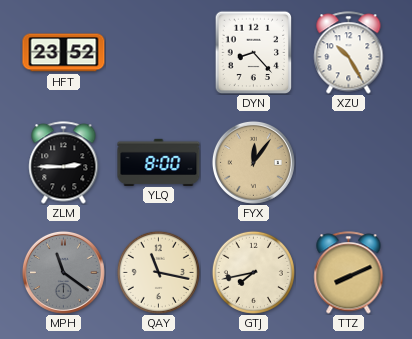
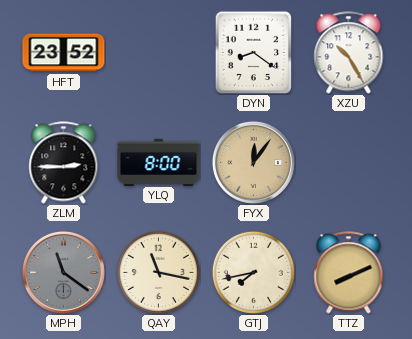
DYN: 8:23 -> 8:21 (254, 52)
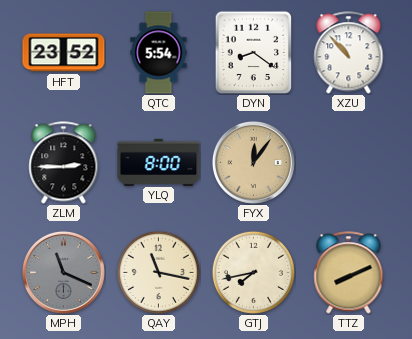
QTC: none -> 5:54 (159, 53)
XZU: 10:25 -> 10:53 (349, 53)
MPH: 11:21 -> 11:19 (63, 272)
